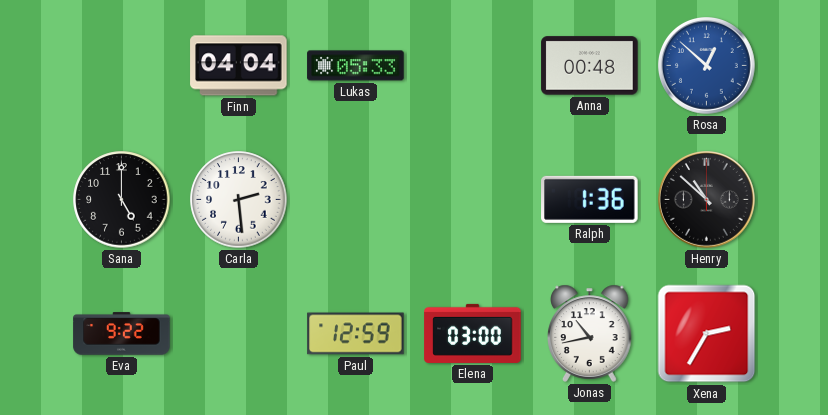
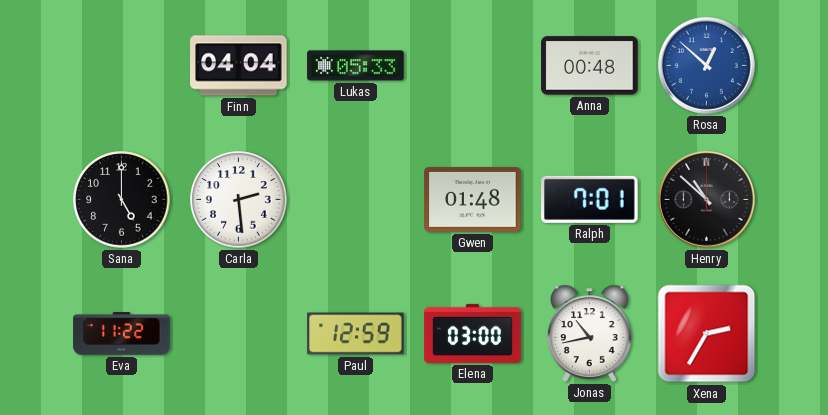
Gwen: none -> 01:48 (473, 199)
Ralph: 1:36 -> 7:01 (590, 199)
Eva: 9:22 -> 11:22 (122, 334)
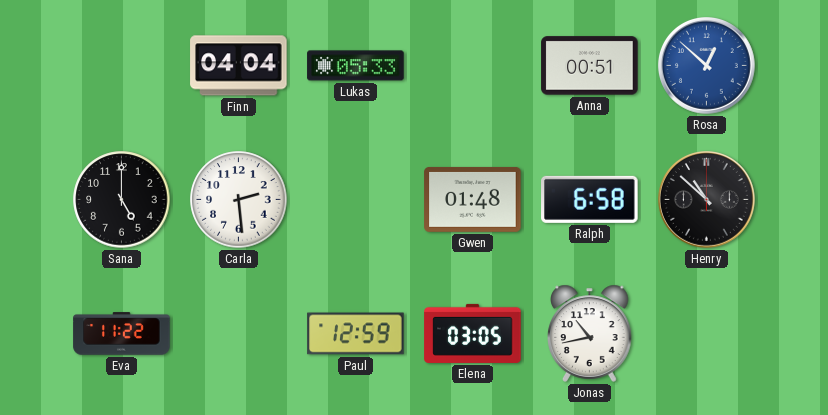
Anna: 00:48 -> 00:51 (590, 66)
Ralph: 7:01 -> 6:58 (590, 199)
Elena: 03:00 -> 03:05 (473, 333)
Xena: 2:35 -> none (707, 334)
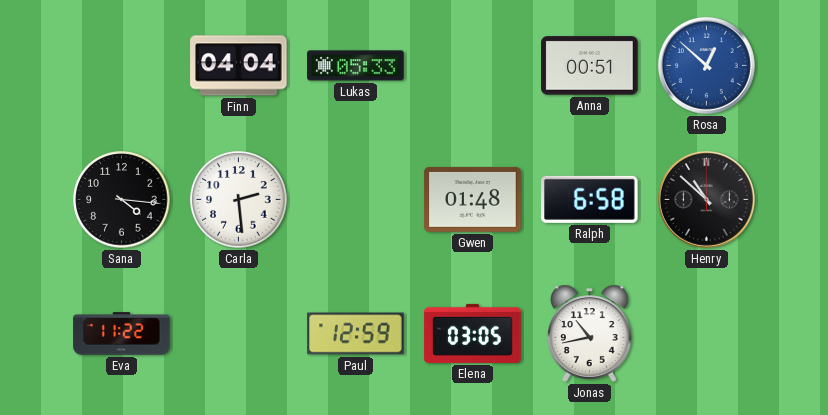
Sana: 5:00 -> 4:16 (122, 200)
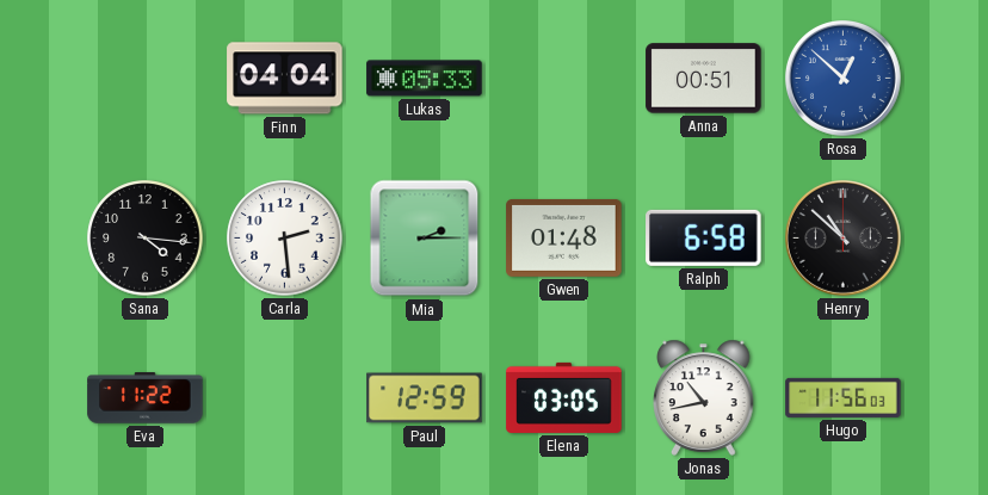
Mia: none -> 2:15 (425, 239)
Hugo: none -> 11:56 (844, 397)
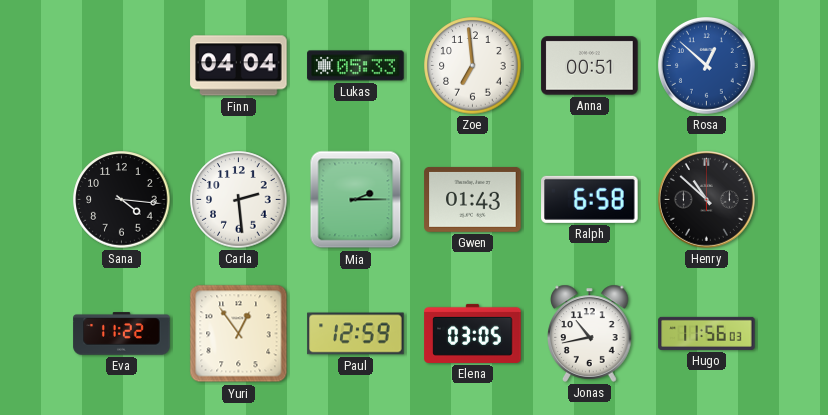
Zoe: none -> 6:59 (473, 66)
Gwen: 01:48 -> 01:43 (473, 199)
Yuri: none -> 12:54 (239, 334)
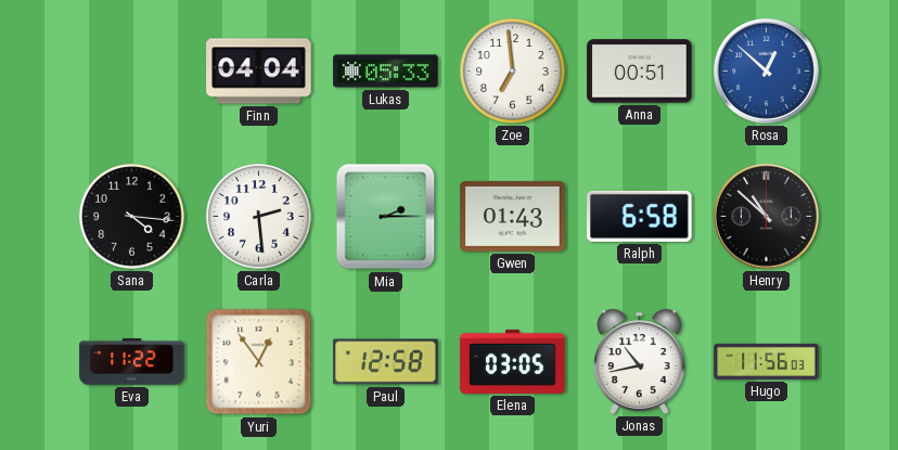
Paul: 12:59 -> 12:58 (386, 362)
